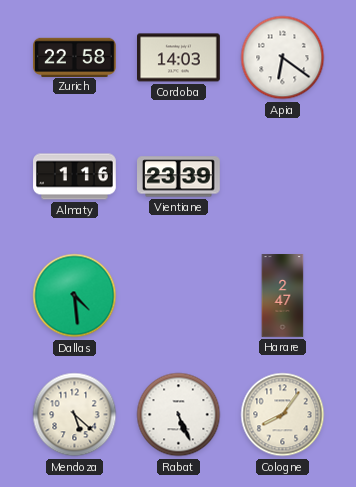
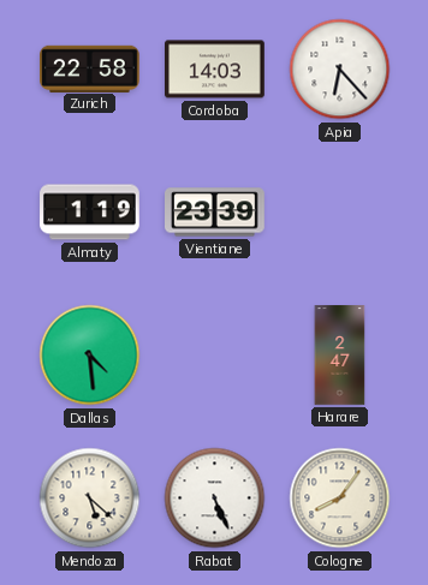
Apia: 6:21 -> 6:23 (340, 70)
Almaty: 1:16 -> 1:19 (90, 213)
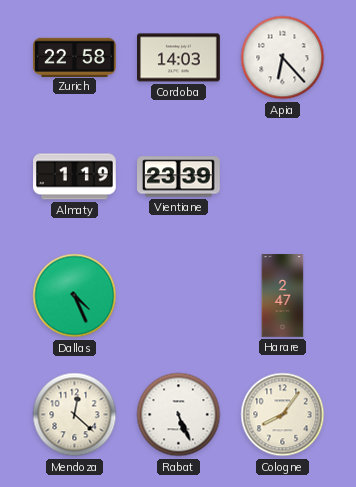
Dallas: 4:29 -> 4:26 (75, 296)
Mendoza: 5:22 -> 12:22 (75, 415)
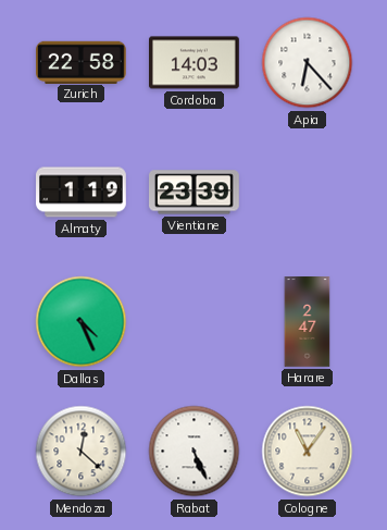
Cologne: 8:06 -> 11:06 (308, 452)
